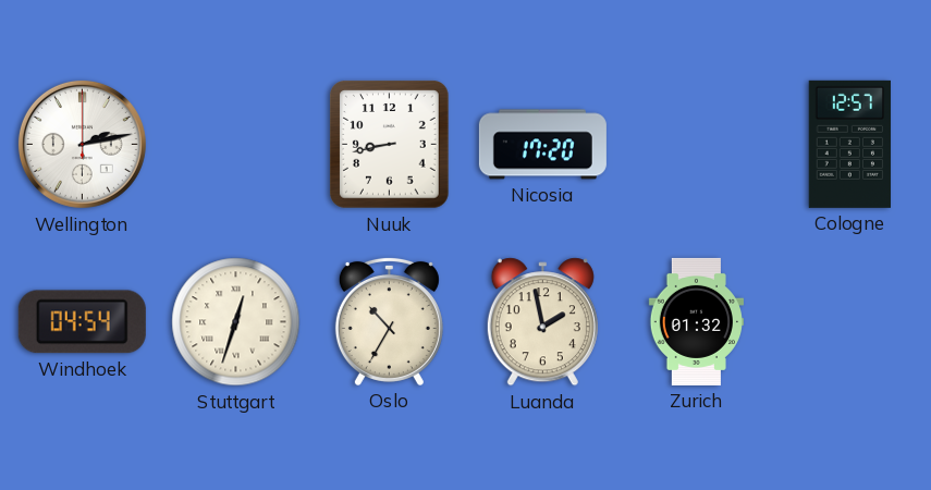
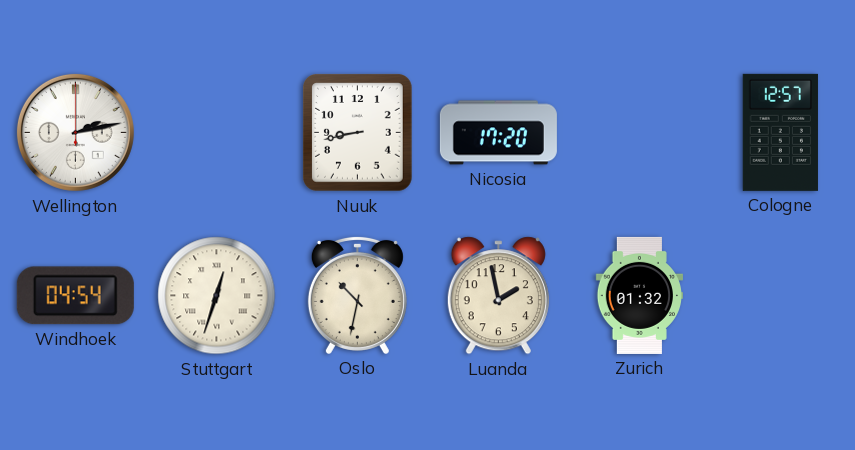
Oslo: 10:35 -> 10:32 (357, 295)
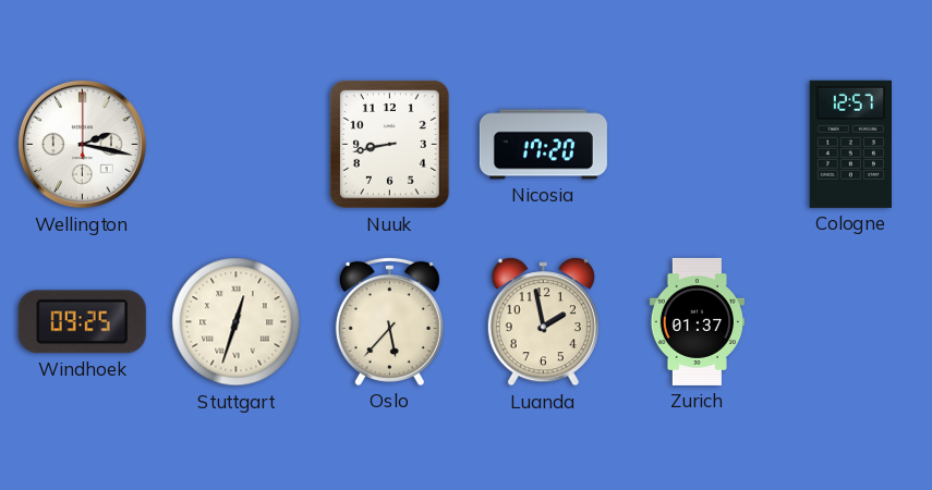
Wellington: 2:13 -> 2:17 (82, 144)
Windhoek: 04:54 -> 09:25 (82, 322)
Oslo: 10:32 -> 5:37 (389, 321)
Zurich: 01:32 -> 01:37 (697, 321)
